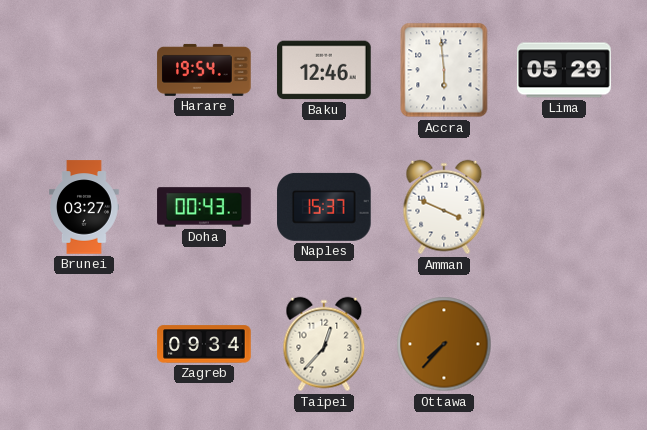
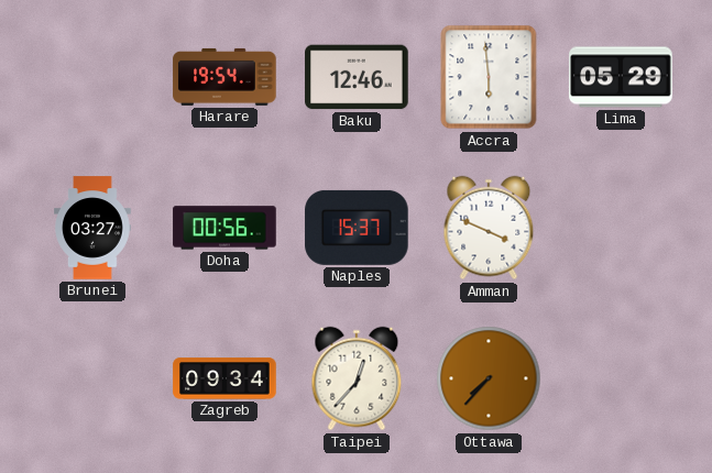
Doha: 00:43 -> 00:56 (224, 228)
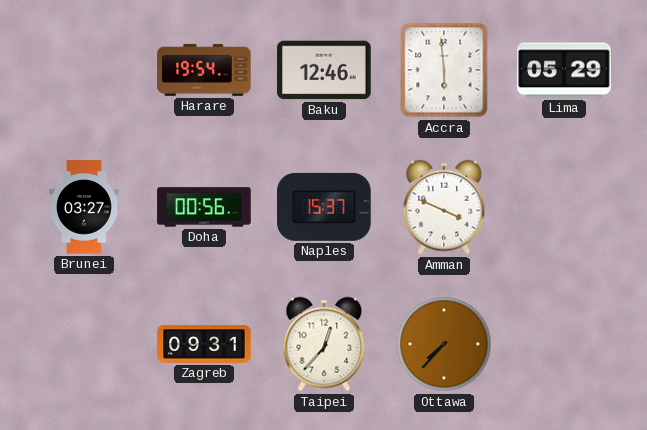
Zagreb: 09:34 -> 09:31 (204, 344)
